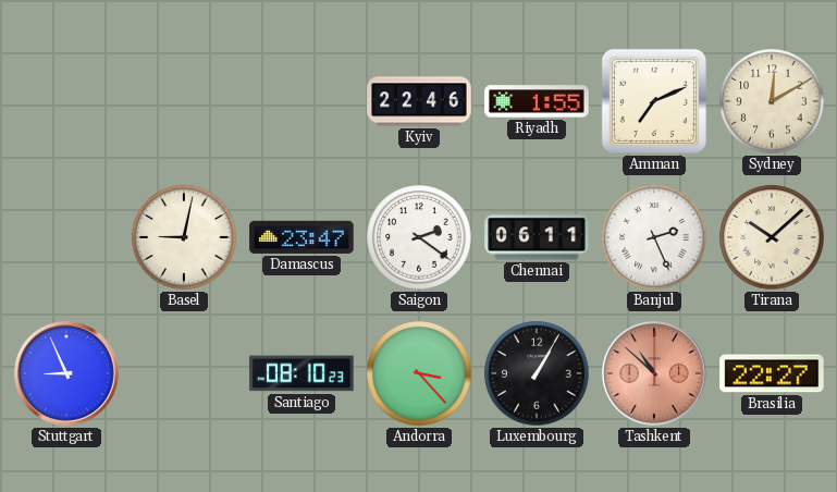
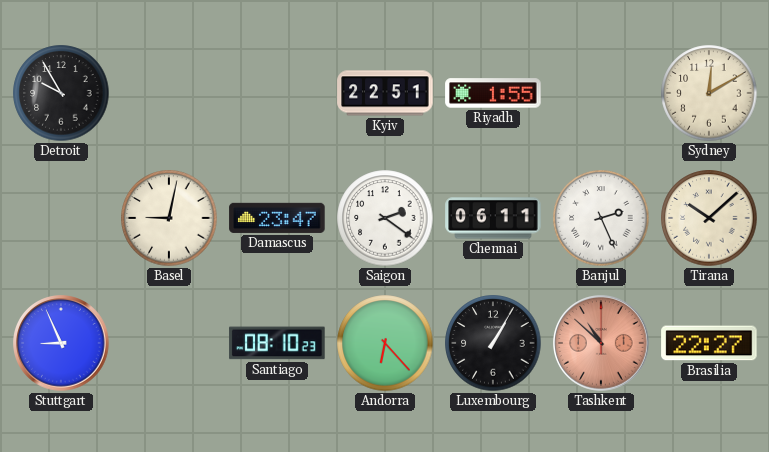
Detroit: none -> 9:55 (61, 93)
Kyiv: 22:46 -> 22:51 (385, 93)
Amman: 7:11 -> none (654, 101)
Andorra: 3:23 -> 6:23 (385, 343)
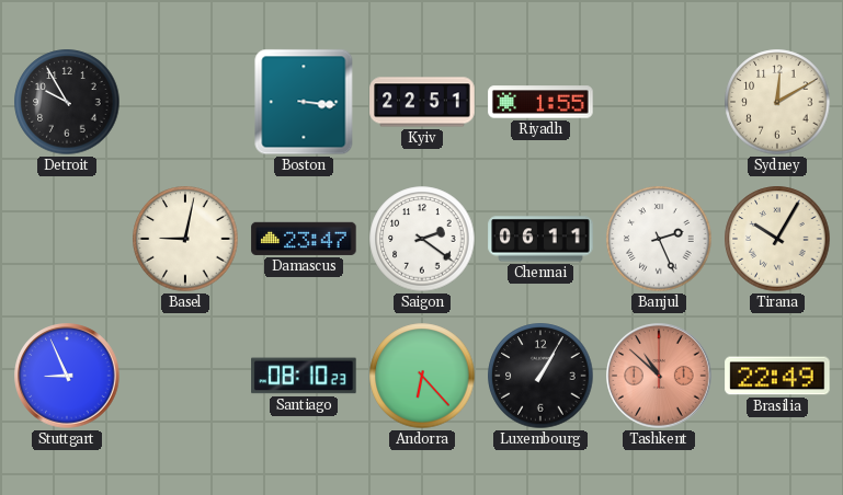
Boston: none -> 3:16 (304, 102)
Tirana: 10:08 -> 10:05 (777, 239)
Brasilia: 22:27 -> 22:49 (777, 376)
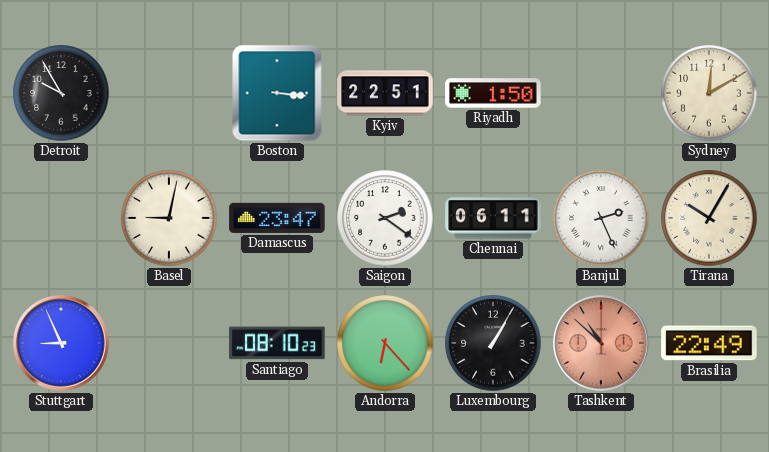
Riyadh: 1:55 -> 1:50 (493, 93)
